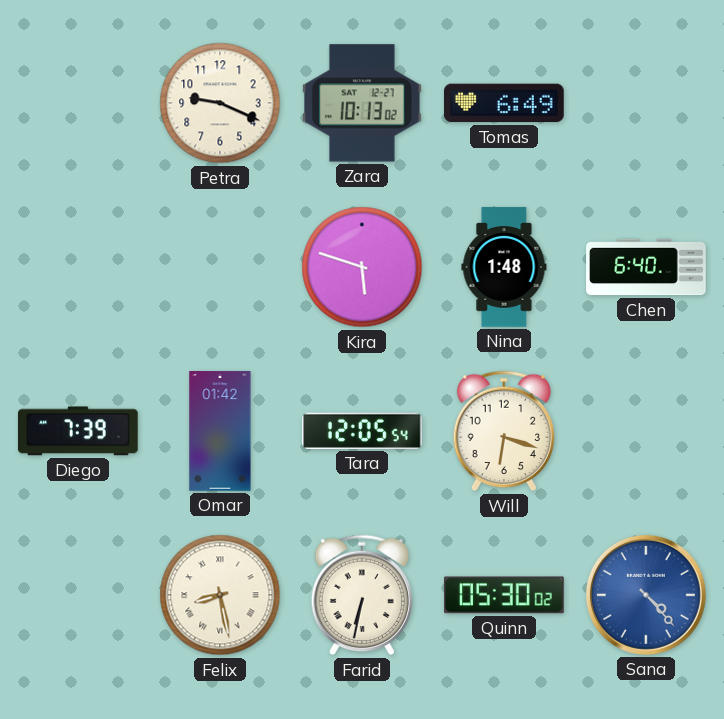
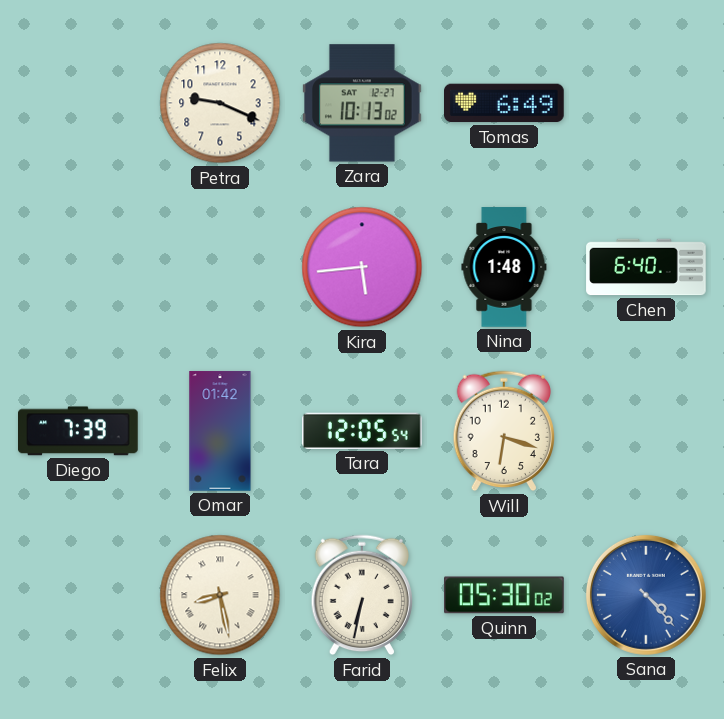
Kira: 5:48 -> 5:44 (362, 267)
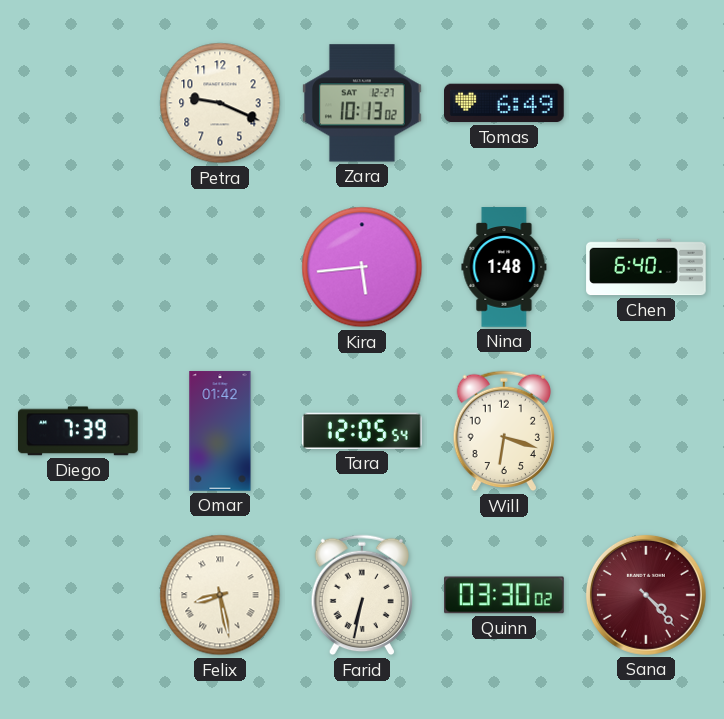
Quinn: 05:30 -> 03:30 (504, 595)
Sana dial: blue -> burgundy (646, 595)
